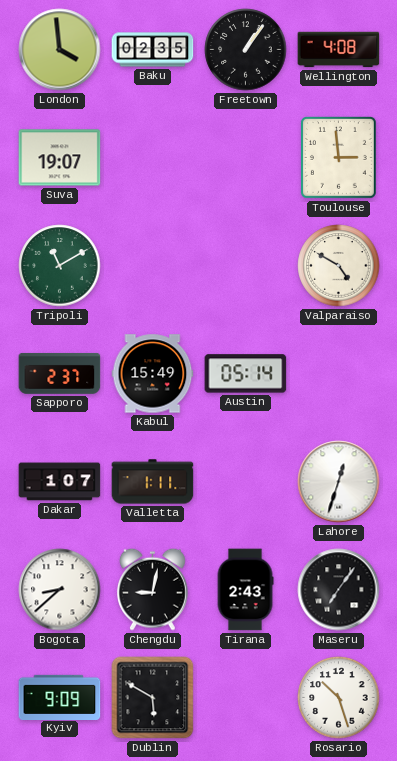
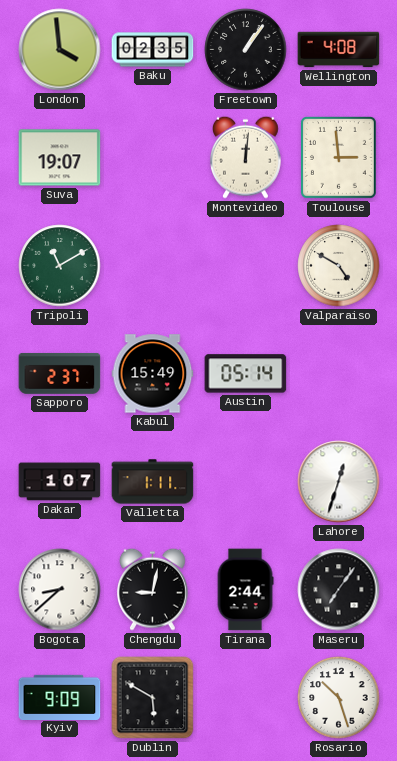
Montevideo: none -> 12:01 (246, 157)
Tirana: 2:43 -> 2:44 (245, 590)
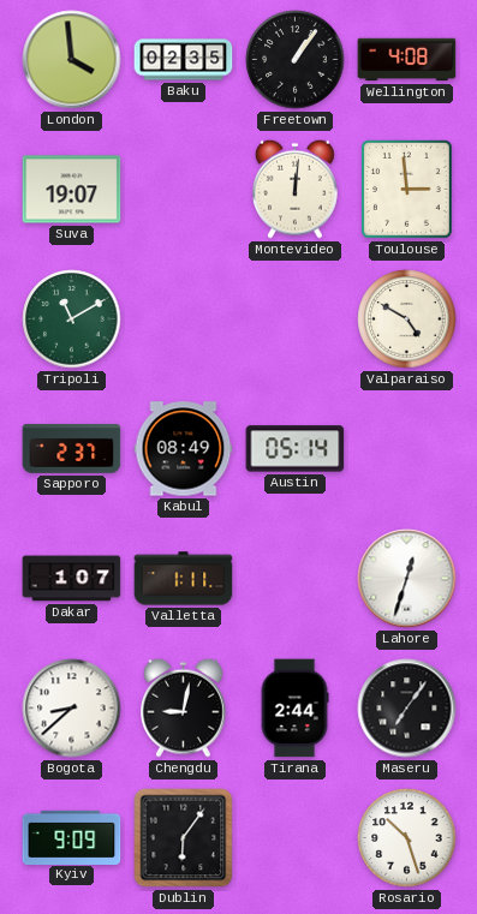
Kabul: 15:49 -> 08:49 (184, 449)
Dublin: 5:50 -> 6:06 (184, 838)
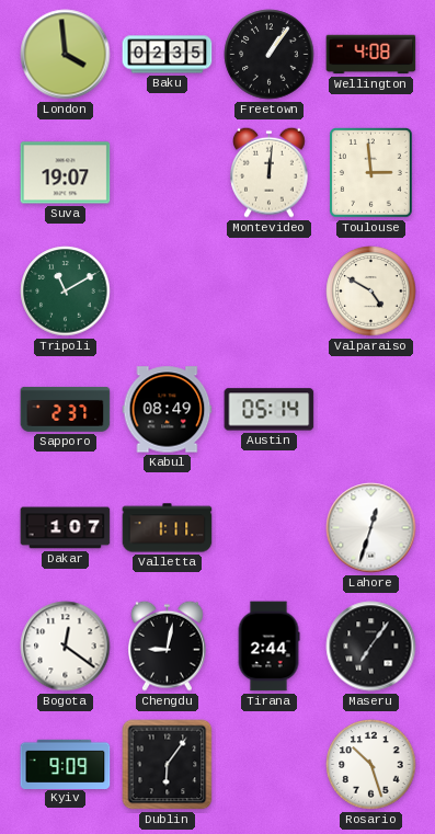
Bogota: 8:38 -> 12:21 (66, 647)
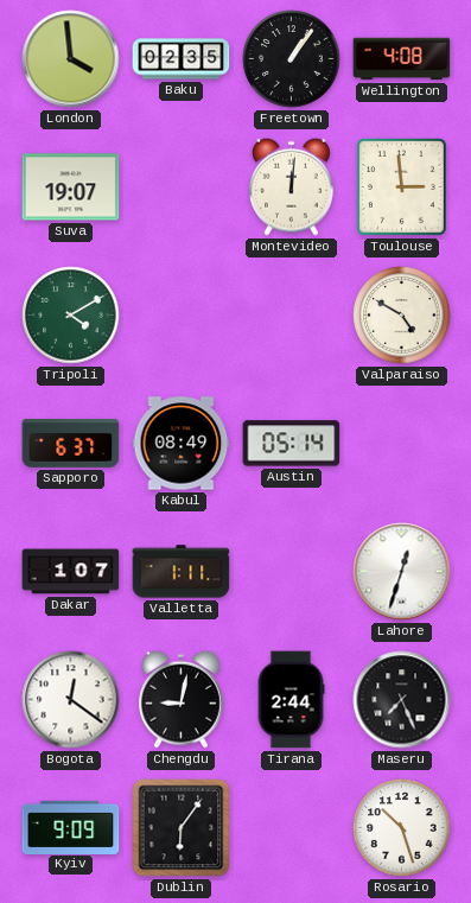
Tripoli: 11:10 -> 4:10 (71, 316)
Sapporo: 2:37 -> 6:37 (71, 443)
Maseru: 7:06 -> 7:26 (402, 700)
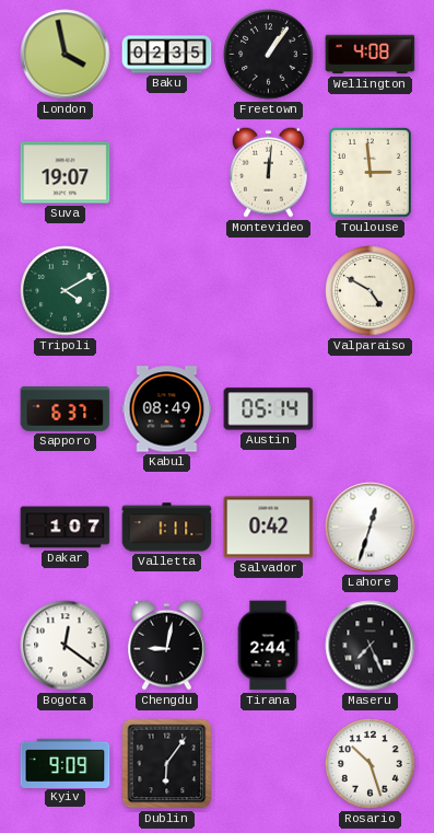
London: 3:59 -> 3:58 (66, 55)
Salvador: none -> 0:42 (269, 528)
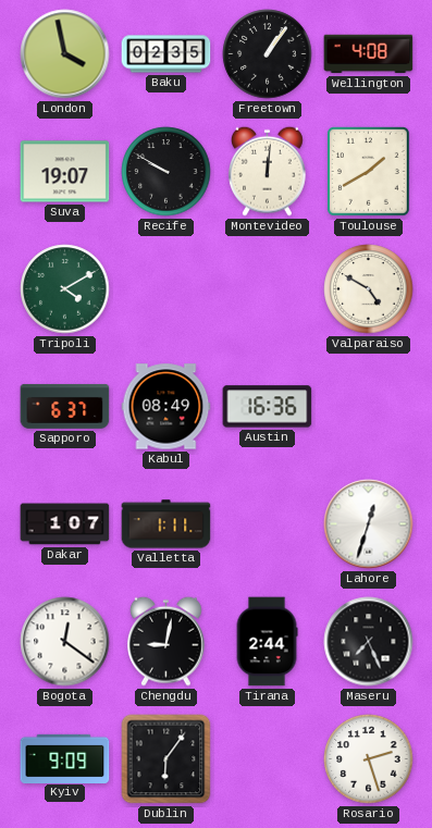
Recife: none -> 9:50 (166, 172)
Toulouse: 2:59 -> 1:40 (368, 172)
Austin: 05:14 -> 16:36 (268, 407)
Salvador: 0:42 -> none (269, 528)
Rosario: 10:27 -> 2:27 (369, 759)
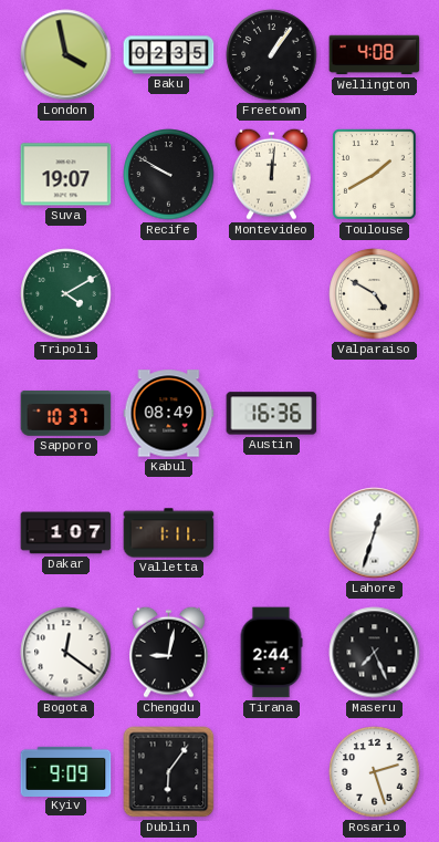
Sapporo: 6:37 -> 10:37 (66, 413)
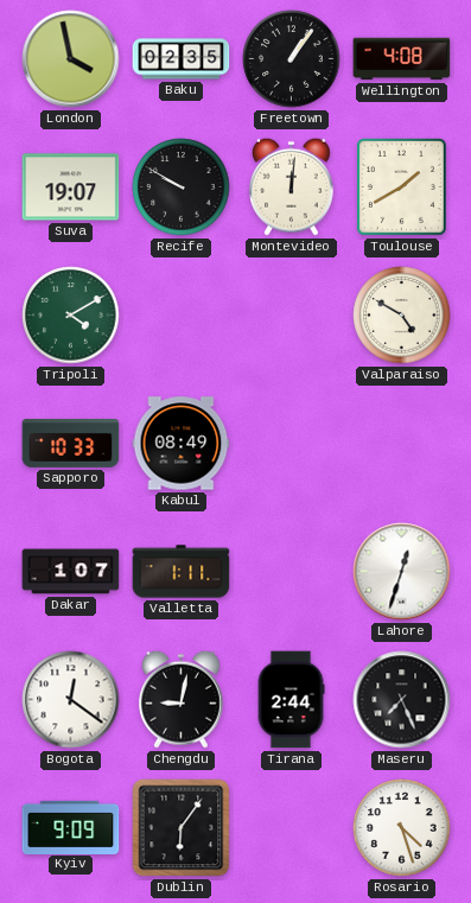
Sapporo: 10:37 -> 10:33 (71, 443)
Austin: 16:36 -> none (272, 414)
Rosario: 2:27 -> 4:27 (402, 828)
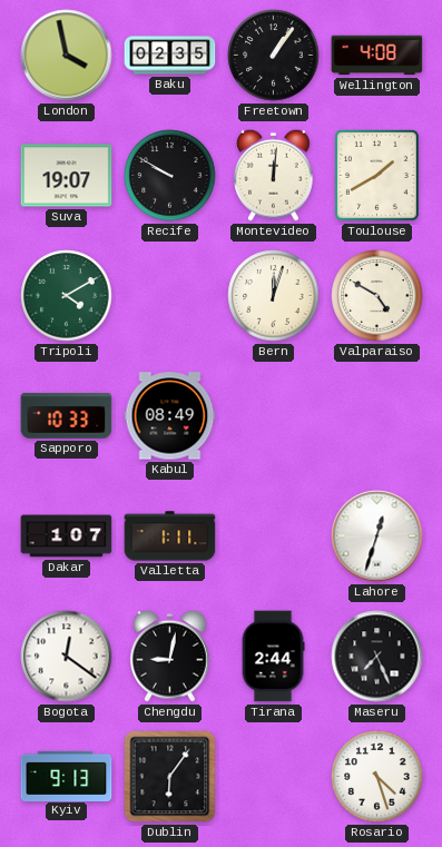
Bern: none -> 12:03 (274, 296)
Kyiv: 9:09 -> 9:13 (67, 776)
